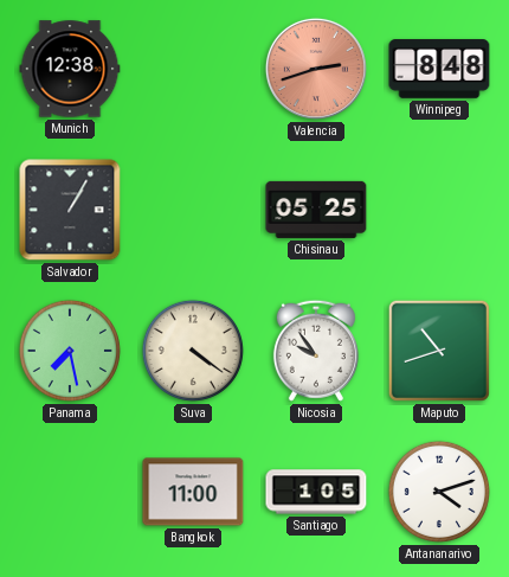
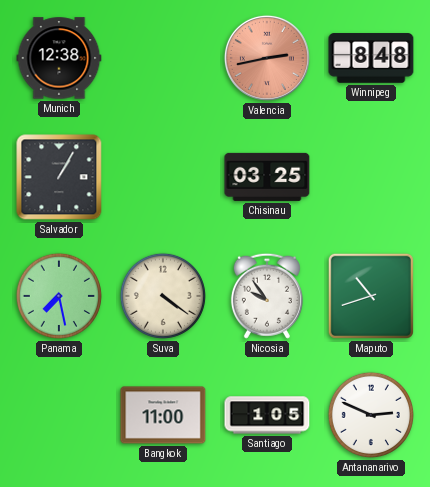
Valencia: 2:42 -> 2:43 (267, 58)
Chisinau: 05:25 -> 03:25 (267, 177)
Antananarivo: 4:12 -> 2:49 (371, 415)
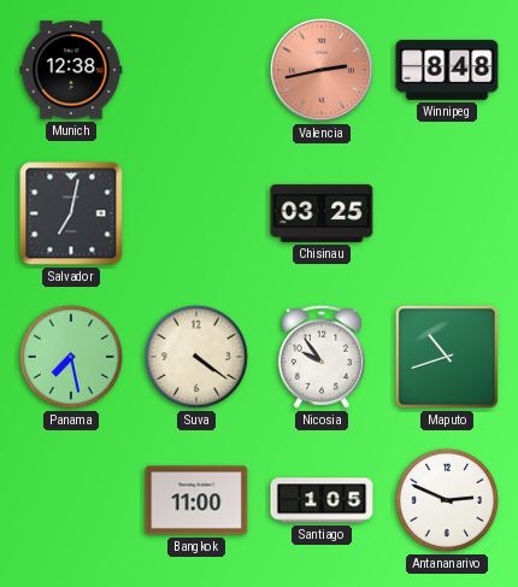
Salvador: 1:05 -> 7:02 (71, 213)
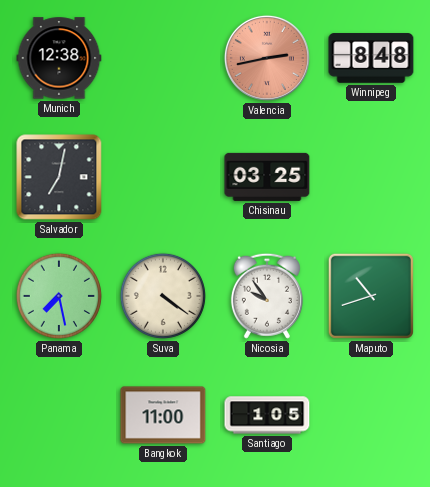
Antananarivo: 2:49 -> none (447, 500)
